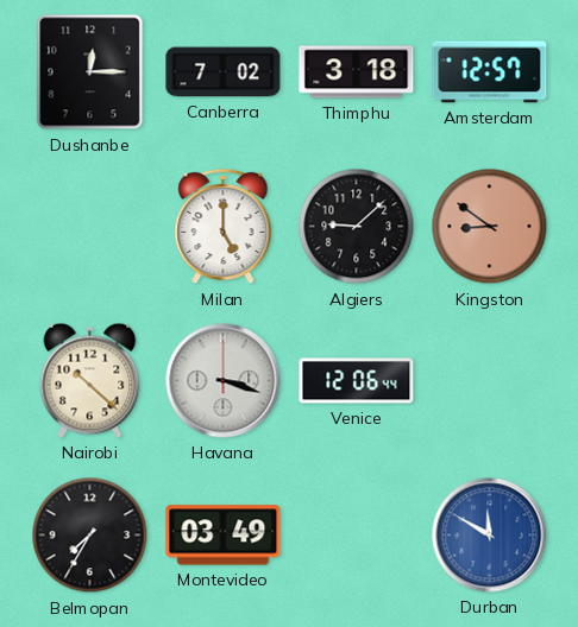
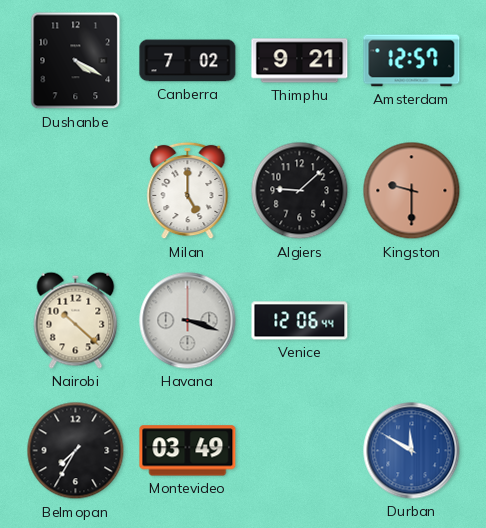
Dushanbe: 12:15 -> 4:20 (76, 61)
Thimphu: 3:18 -> 9:21 (300, 61)
Kingston: 8:51 -> 9:30 (412, 191)
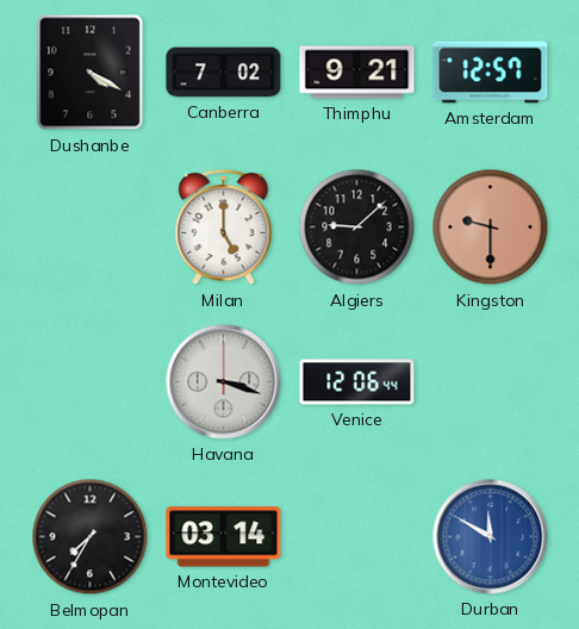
Nairobi: 10:22 -> none (76, 320)
Montevideo: 03:49 -> 03:14 (224, 537)
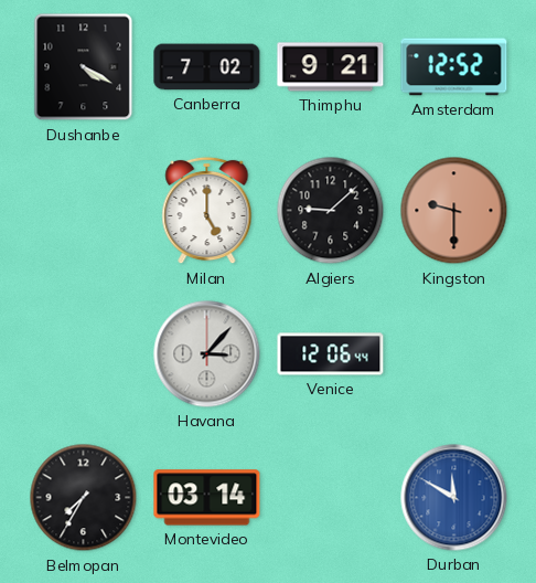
Amsterdam: 12:57 -> 12:52 (454, 67)
Havana: 3:18 -> 3:07 (207, 354)
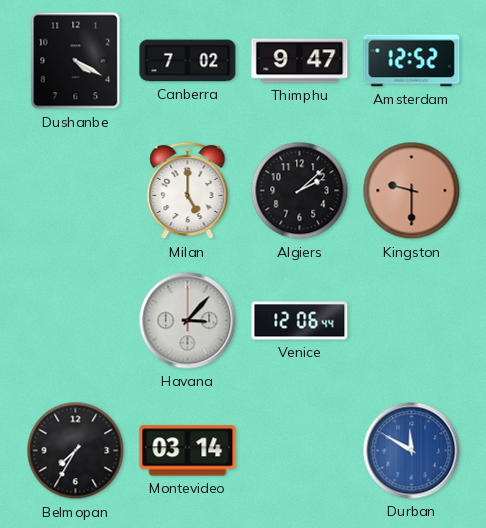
Thimphu: 9:21 -> 9:47 (300, 61)
Algiers: 9:08 -> 2:08 (300, 191)
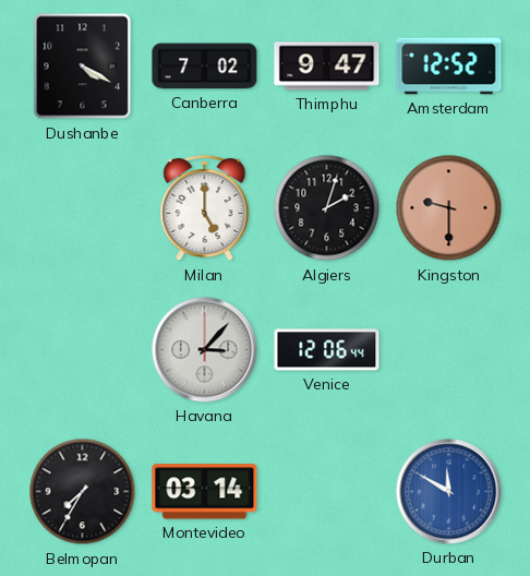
Algiers: 2:08 -> 2:03 (327, 208)
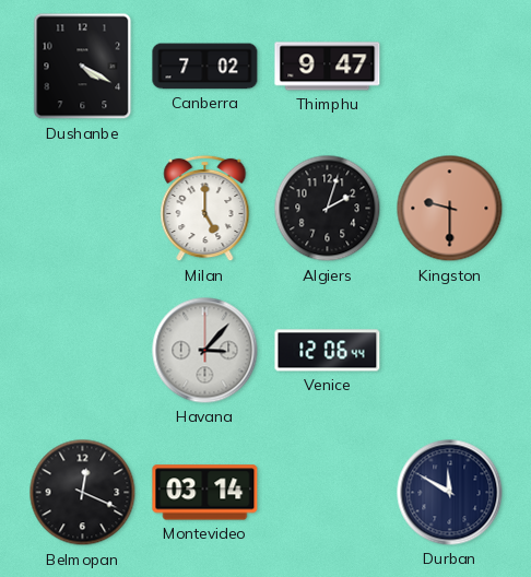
Amsterdam: 12:52 -> none (449, 67)
Belmopan: 7:35 -> 12:19 (83, 493)
Durban dial: blue -> navy (450, 493)
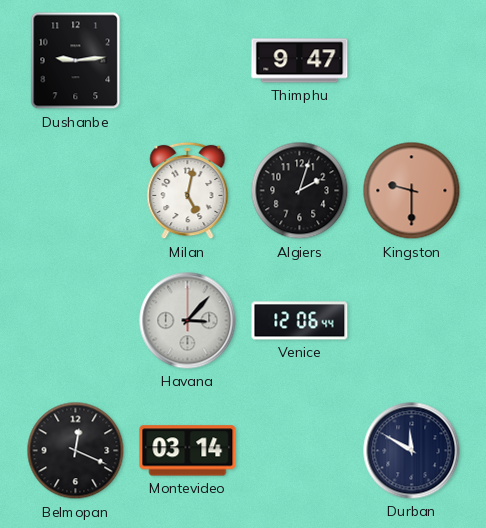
Dushanbe: 4:20 -> 9:14 (76, 61)
Canberra: 7:02 -> none (205, 67)
Milan: 5:00 -> 5:02 (188, 191)
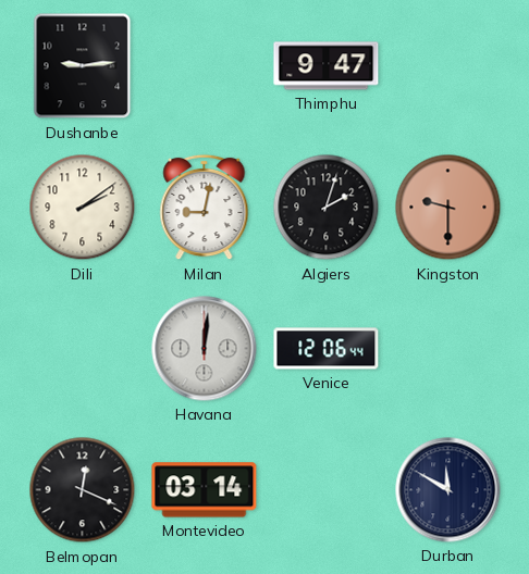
Dili: none -> 2:09 (83, 208)
Milan: 5:02 -> 9:02 (205, 208)
Havana: 3:07 -> 12:01 (205, 349)
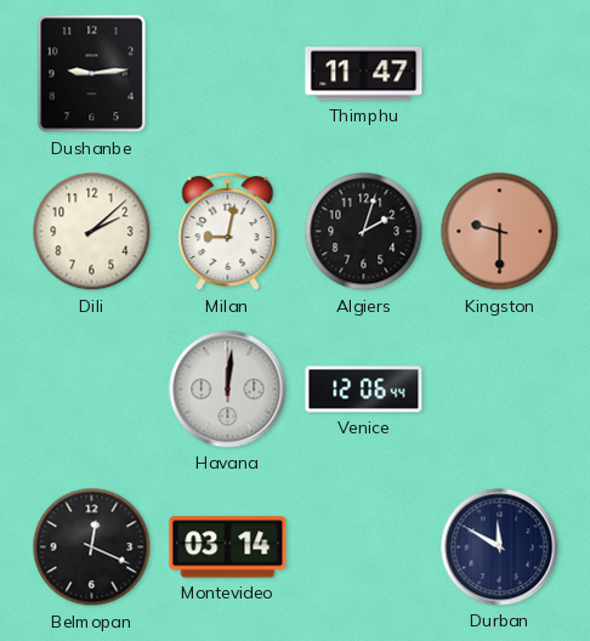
Thimphu: 9:47 -> 11:47 (364, 74)
Dili: 2:09 -> 2:08 (92, 232)
